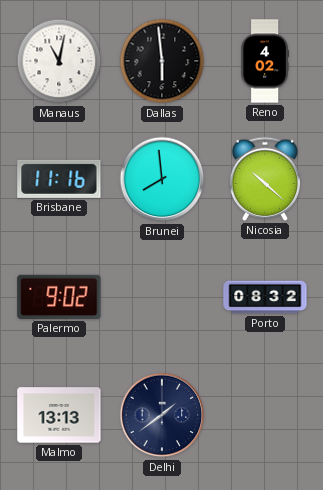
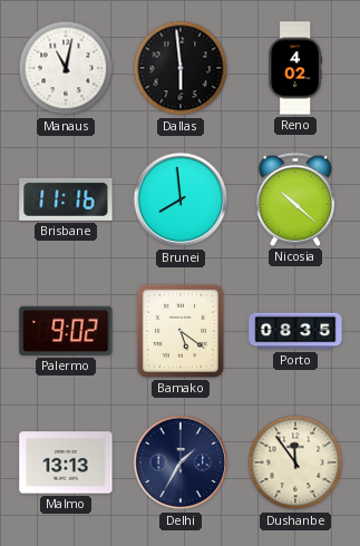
Bamako: none -> 5:21 (181, 331)
Porto: 08:32 -> 08:35 (295, 331)
Delhi: 1:39 -> 1:35 (181, 462)
Dushanbe: none -> 11:54 (295, 462)
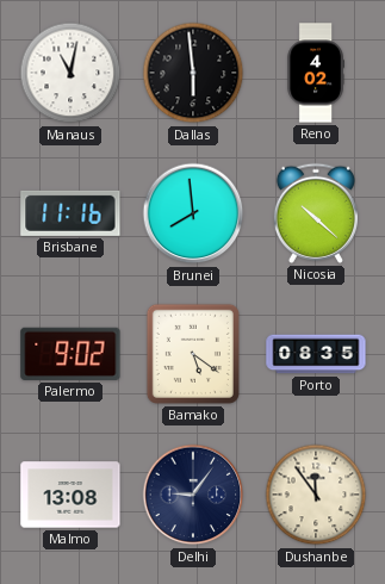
Malmo: 13:13 -> 13:08 (70, 495)
Delhi: 1:35 -> 9:06 (193, 495)
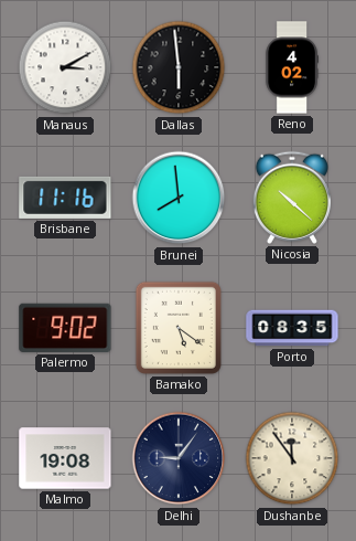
Manaus: 11:02 -> 3:10 (65, 67)
Malmo: 13:08 -> 19:08 (65, 458)
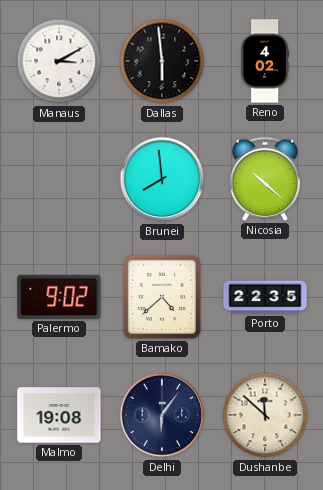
Brisbane: 11:16 -> none (65, 198)
Bamako: 5:21 -> 4:38 (162, 297)
Porto: 08:35 -> 22:35 (265, 297)
Delhi: 9:06 -> 6:06 (162, 415)
Dushanbe: 11:54 -> 11:52 (265, 415)
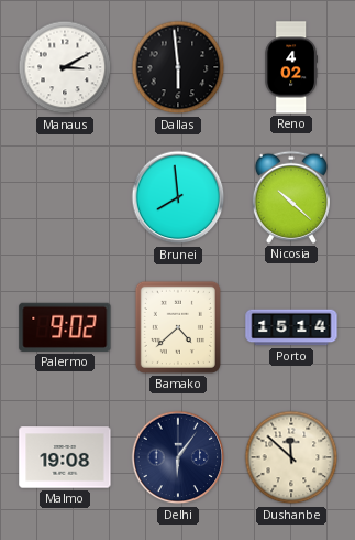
Porto: 22:35 -> 15:14 (291, 327)
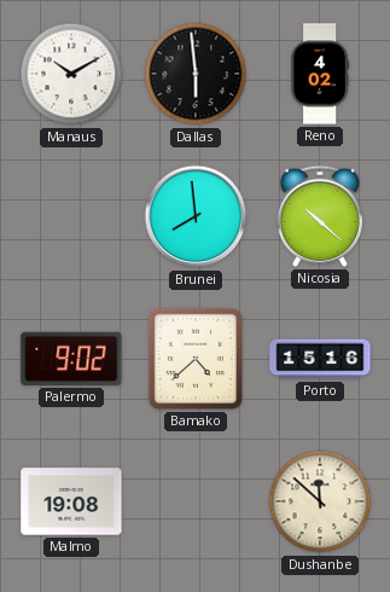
Manaus: 3:10 -> 10:10 (71, 74)
Porto: 15:14 -> 15:16 (320, 359)
Delhi: 6:06 -> none (178, 457)
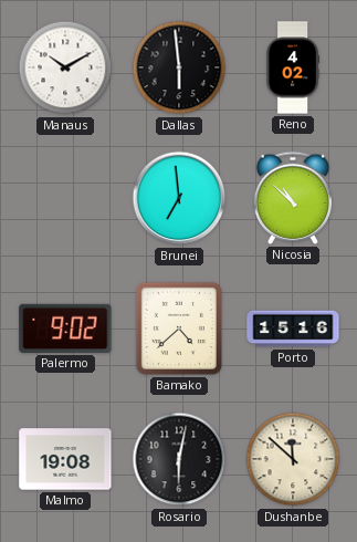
Brunei: 7:59 -> 6:59 (179, 198)
Nicosia: 10:22 -> 10:52 (293, 198)
Rosario: none -> 6:02 (179, 459)
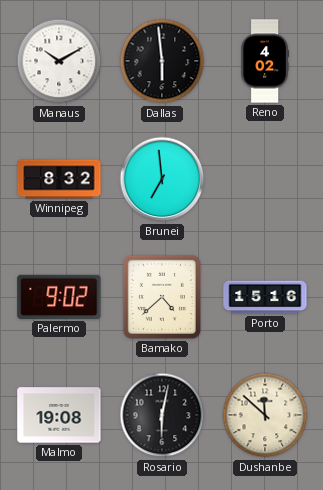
Winnipeg: none -> 8:32 (59, 179)
Nicosia: 10:52 -> none (293, 198)
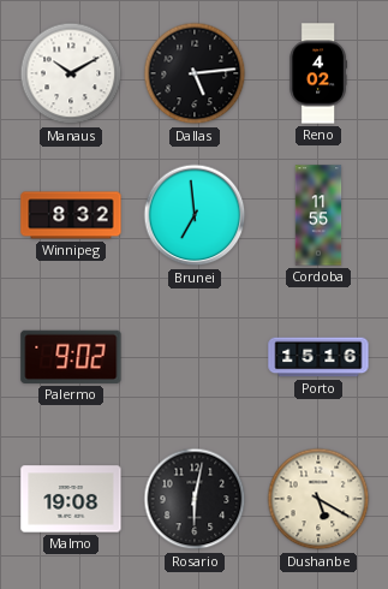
Dallas: 5:59 -> 5:14 (195, 73)
Cordoba: none -> 11:55 (318, 215)
Bamako: 4:38 -> none (162, 297)
Dushanbe: 11:52 -> 5:20 (318, 499)
